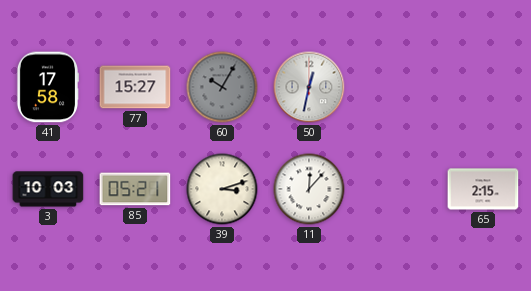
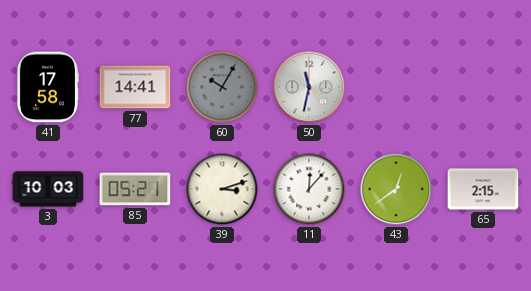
77: 15:27 -> 14:41 (135, 87)
50: 12:32 -> 11:32 (309, 87)
43: none -> 12:39 (396, 189)
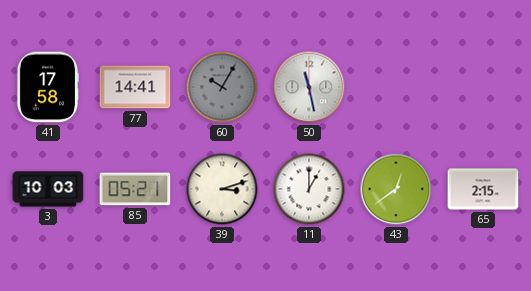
50: 11:32 -> 11:28 (309, 87)
11: 12:07 -> 1:00 (309, 189)
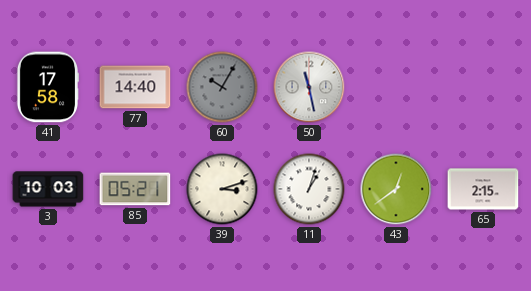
77: 14:41 -> 14:40 (135, 87)
11: 1:00 -> 1:03 (309, 189)
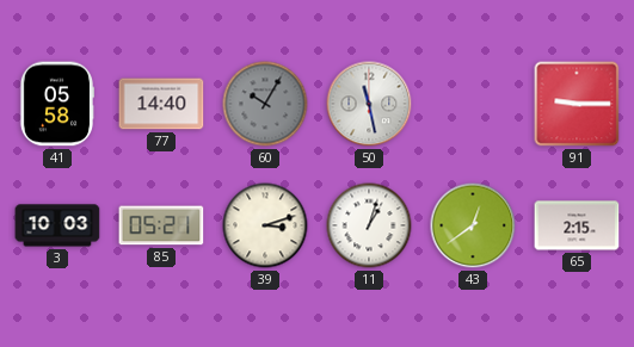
41: 17:58 -> 05:58 (57, 104)
91: none -> 9:15 (577, 104)
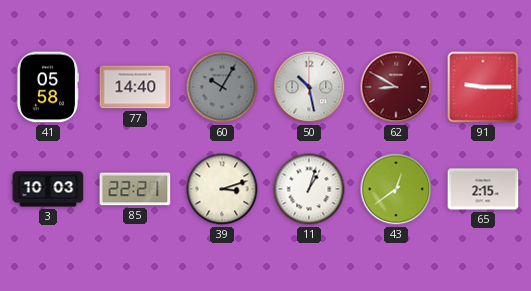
50: 11:28 -> 10:28 (309, 87)
62: none -> 8:50 (396, 87)
85: 05:21 -> 22:21 (135, 189)
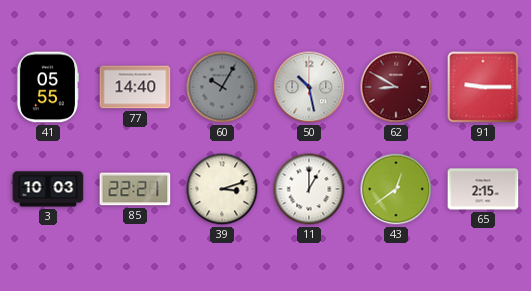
41: 05:58 -> 05:55 (48, 87)
11: 1:03 -> 1:00 (309, 189)
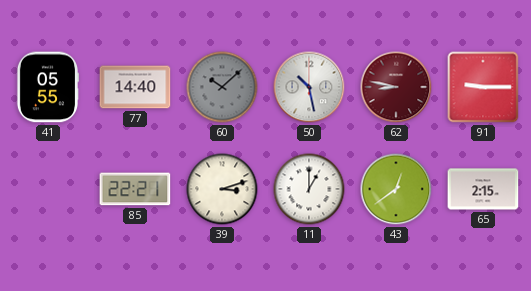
60: 10:05 -> 10:08 (222, 87)
62: 8:50 -> 8:47 (396, 87)
3: 10:03 -> none (48, 189)
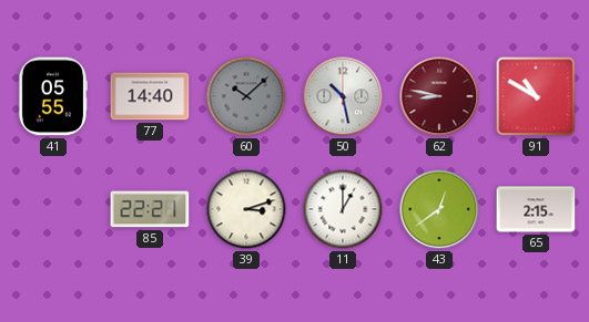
91: 9:15 -> 10:50 (536, 96)
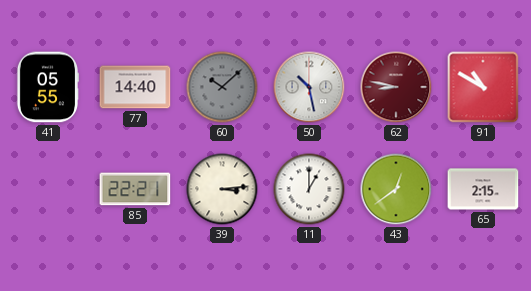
39: 3:12 -> 3:14 (222, 189)
